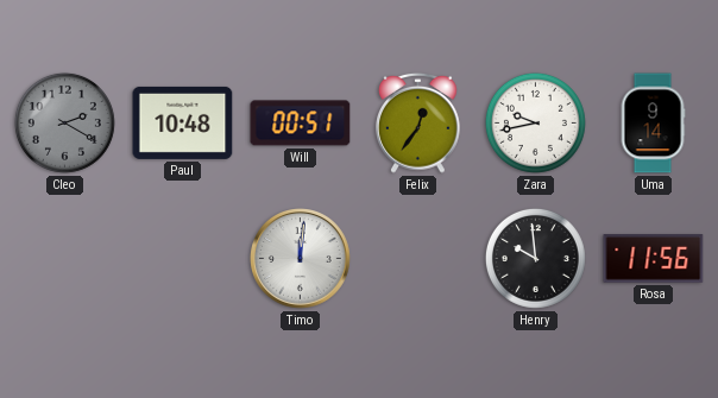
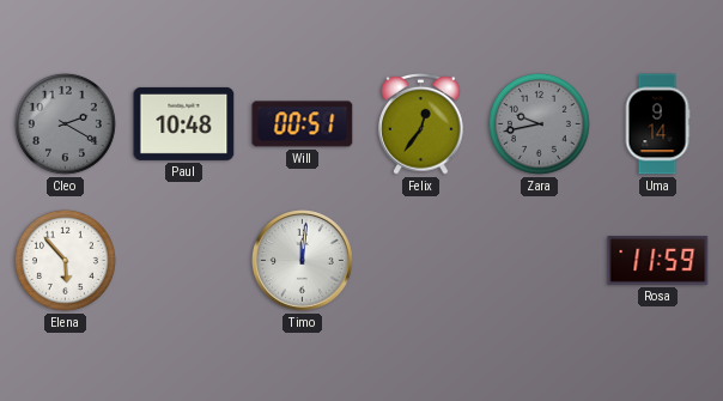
Zara dial: white -> grey (539, 123)
Elena: none -> 5:53 (65, 260)
Henry: 9:59 -> none (535, 258)
Rosa: 11:56 -> 11:59 (658, 261)
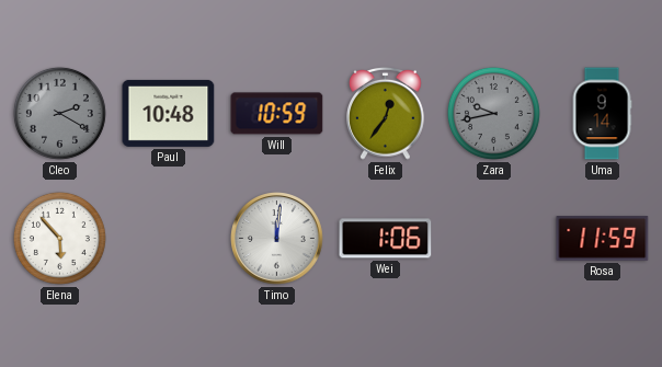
Will: 00:51 -> 10:59 (277, 114)
Wei: none -> 1:06 (386, 239)
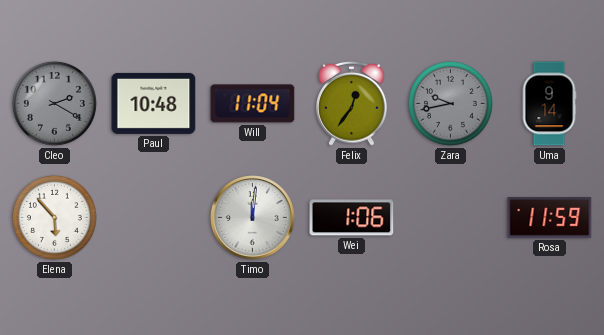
Will: 10:59 -> 11:04 (253, 104)
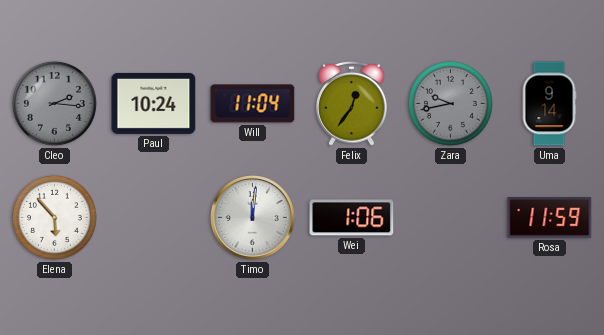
Cleo: 2:20 -> 2:16 (54, 103)
Paul: 10:48 -> 10:24 (154, 103)
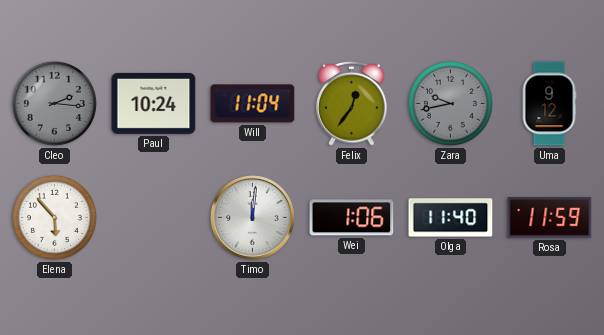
Uma: 9:14 -> 9:12 (549, 104)
Olga: none -> 11:40 (451, 218)
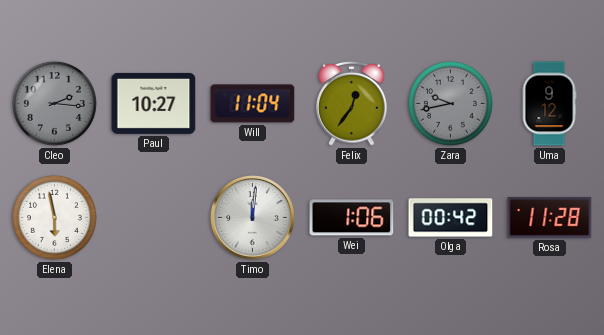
Paul: 10:24 -> 10:27 (154, 103)
Elena: 5:53 -> 5:58 (54, 217)
Olga: 11:40 -> 00:42 (451, 218)
Rosa: 11:59 -> 11:28 (550, 218)
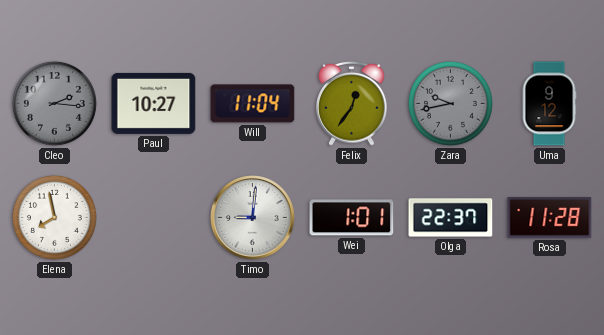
Elena: 5:58 -> 7:58 (54, 217)
Timo: 12:01 -> 9:01 (253, 218)
Wei: 1:06 -> 1:01 (352, 218)
Olga: 00:42 -> 22:37 (451, 218)
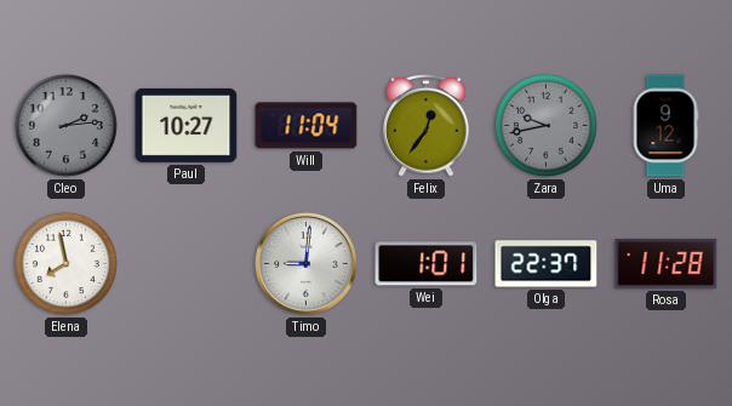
Cleo: 2:16 -> 2:14 (65, 125)
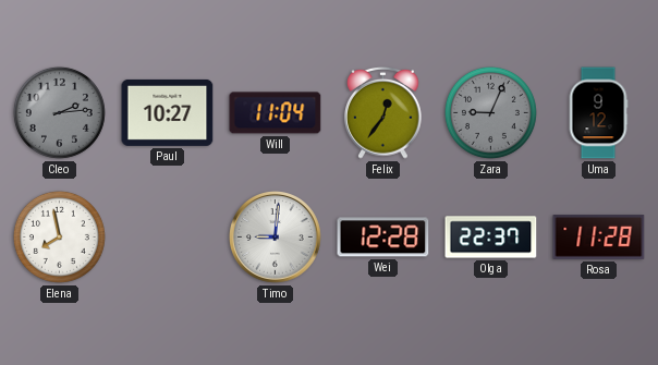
Zara: 9:43 -> 9:04 (490, 112)
Wei: 1:01 -> 12:28 (383, 238)
